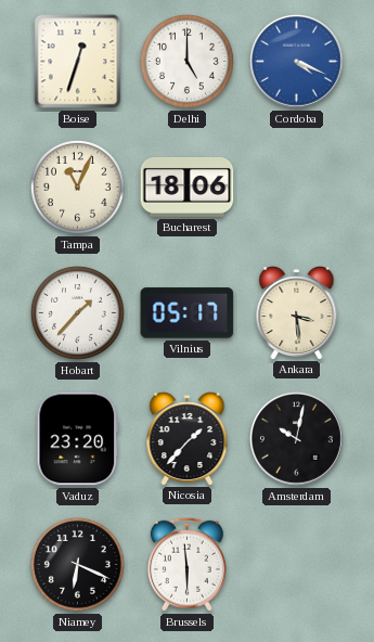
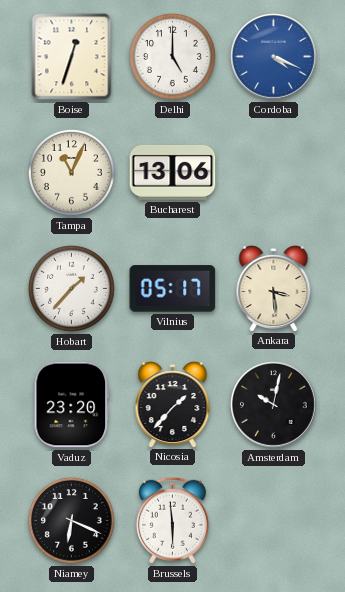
Bucharest: 18:06 -> 13:06 (173, 172)
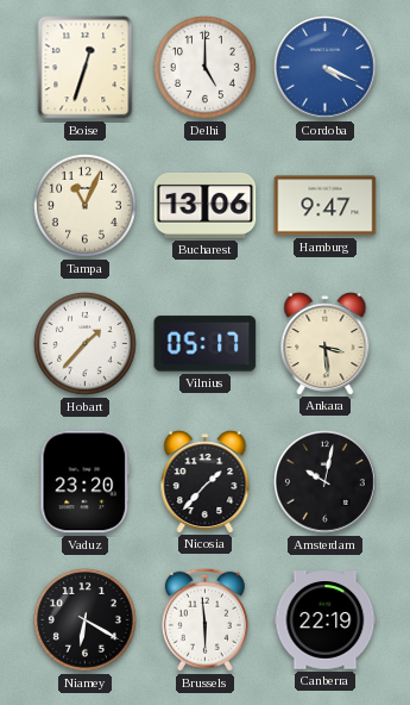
Hamburg: none -> 9:47 (326, 206)
Niamey: 6:19 -> 6:20 (84, 619)
Canberra: none -> 22:19 (326, 620)
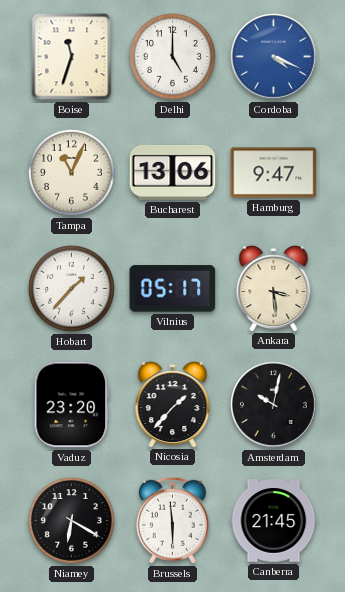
Boise: 12:33 -> 11:33 (72, 57)
Canberra: 22:19 -> 21:45 (274, 521)
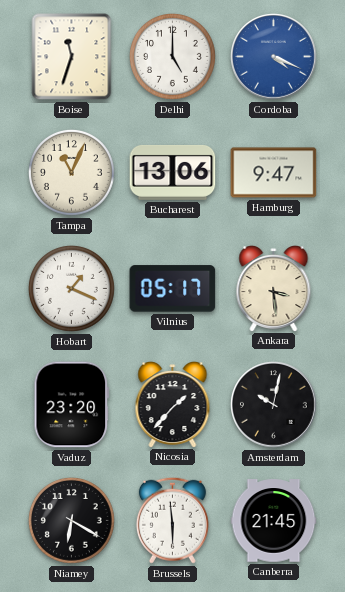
Hobart: 1:37 -> 1:19 (71, 288)
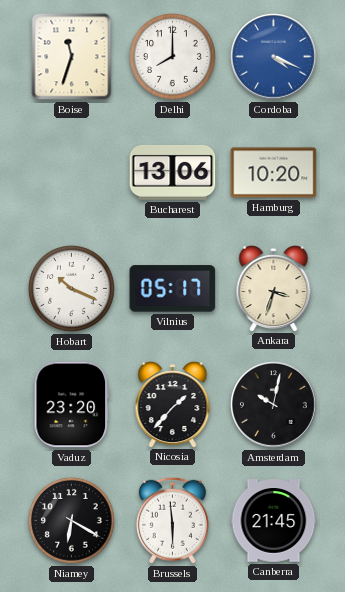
Delhi: 5:00 -> 8:00 (172, 56)
Tampa: 11:04 -> none (71, 172)
Hamburg: 9:47 -> 10:20 (274, 173)
Hobart: 1:19 -> 10:19 (71, 288)
Ankara: 3:29 -> 3:33 (274, 289)
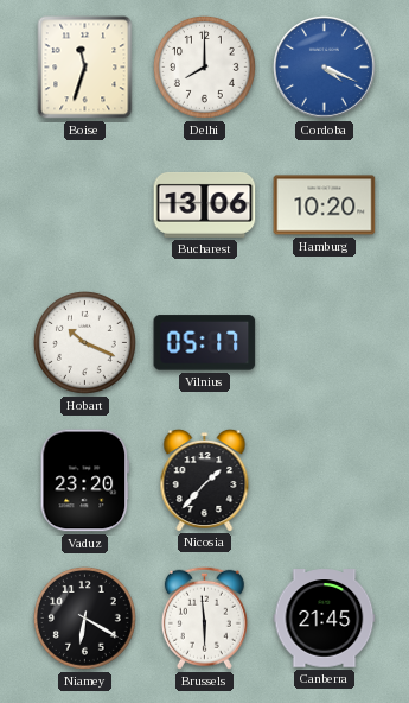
Ankara: 3:33 -> none (274, 289)
Amsterdam: 10:02 -> none (274, 405)
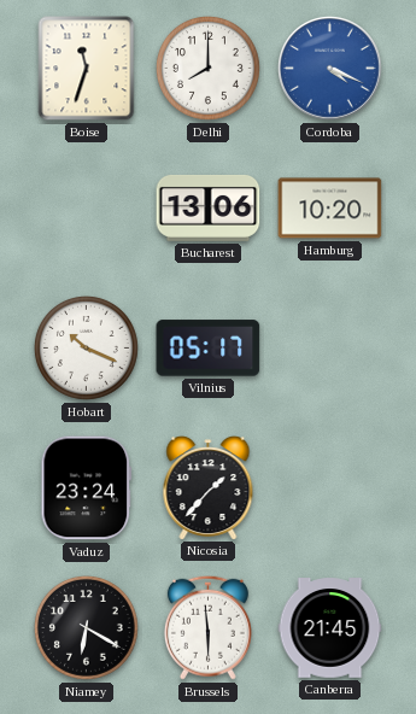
Vaduz: 23:20 -> 23:24 (86, 488)
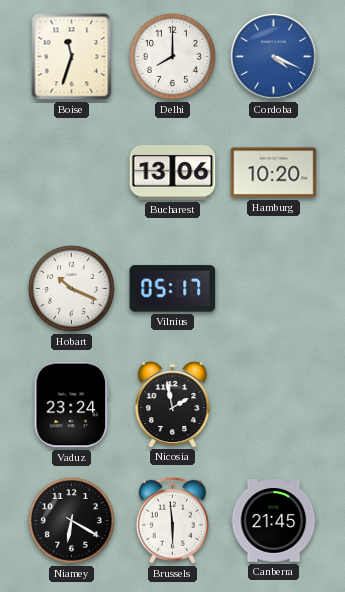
Nicosia: 1:37 -> 1:58 (173, 405)
